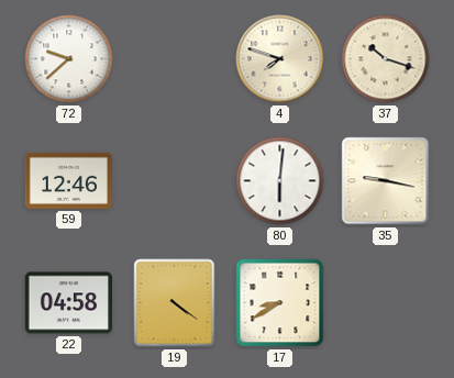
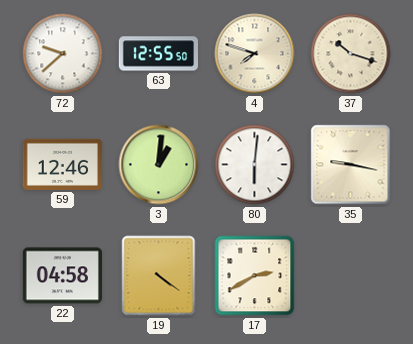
63: none -> 12:55 (159, 54)
3: none -> 1:01 (159, 165)
17: 8:40 -> 2:40 (255, 276)
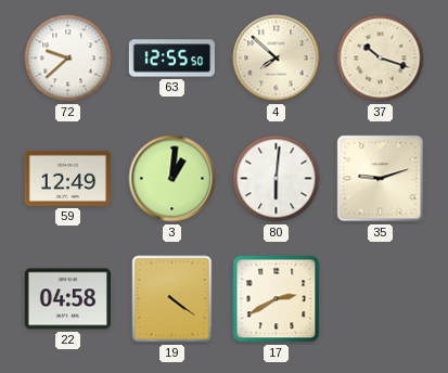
4: 7:48 -> 7:52 (277, 59)
59: 12:46 -> 12:49 (67, 178)
35: 9:17 -> 9:12 (381, 179)
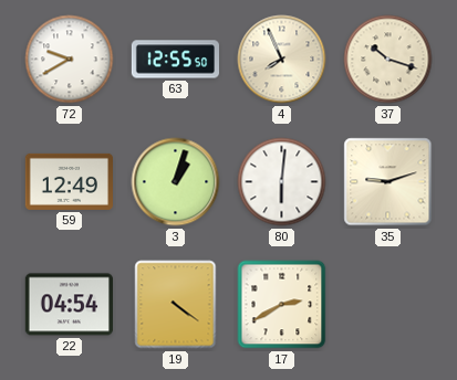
72: 9:38 -> 9:40 (70, 60)
4: 7:52 -> 7:56 (282, 60)
3: 1:01 -> 1:03 (176, 182)
22: 04:58 -> 04:54 (69, 305)
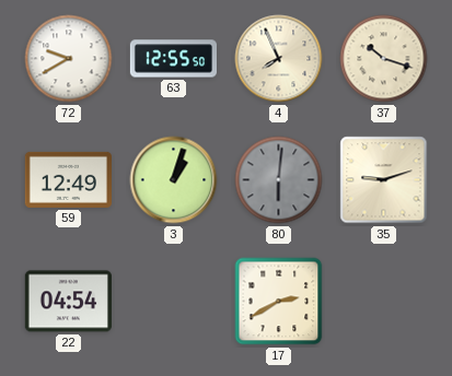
80 dial: white -> grey (279, 180)
19: 4:21 -> none (176, 305)
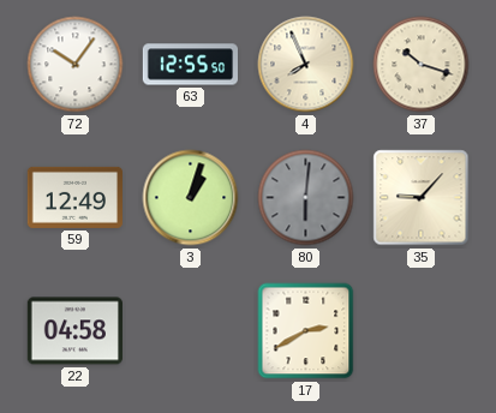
72: 9:40 -> 10:06 (76, 65)
35: 9:12 -> 9:07 (422, 198)
22: 04:54 -> 04:58 (74, 331)
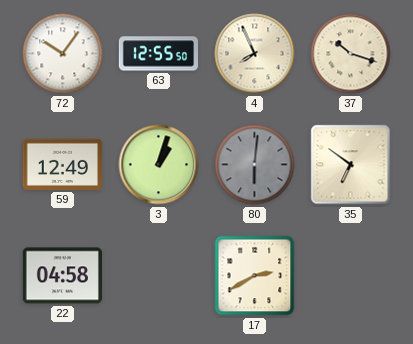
35: 9:07 -> 6:51 (351, 165)
